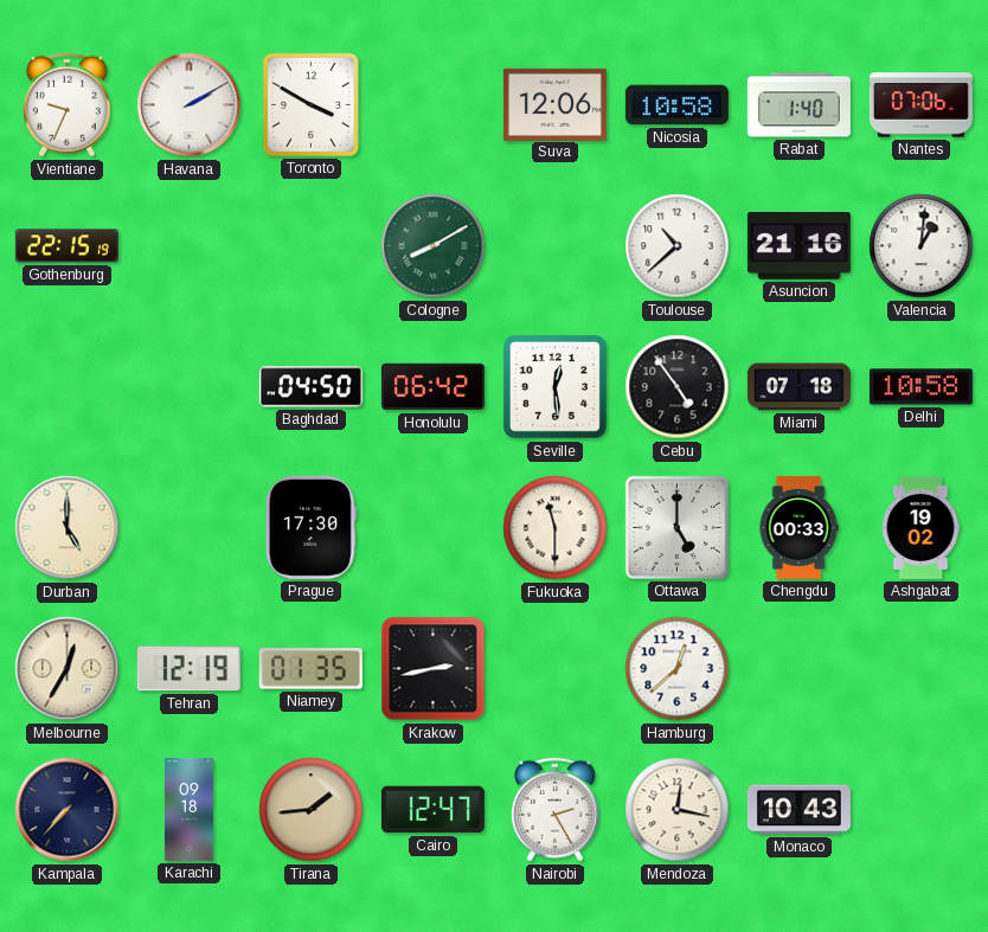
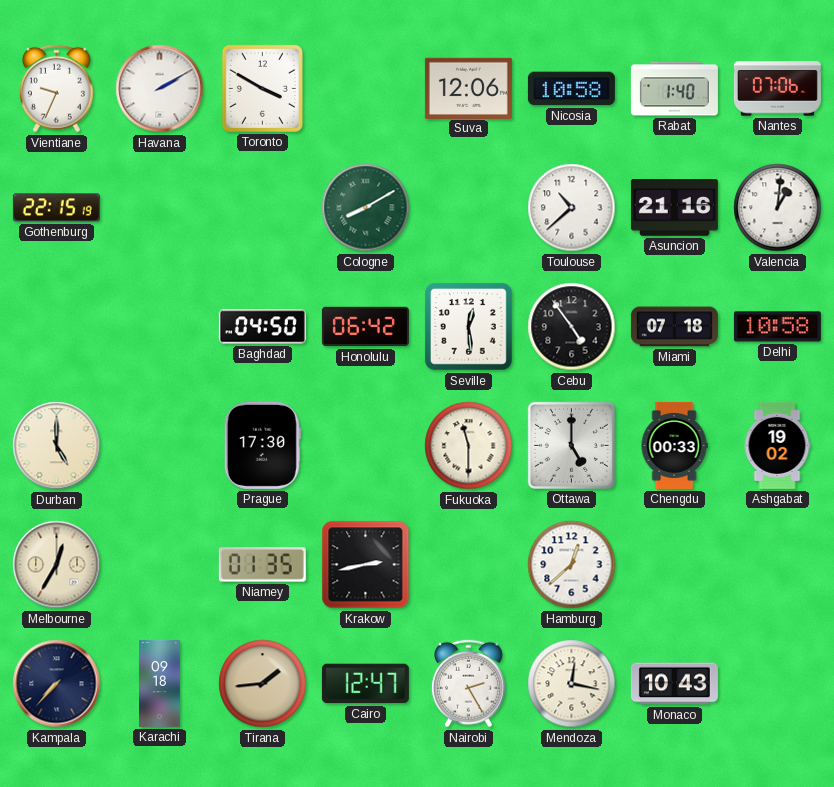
Tehran: 12:19 -> none (188, 669)
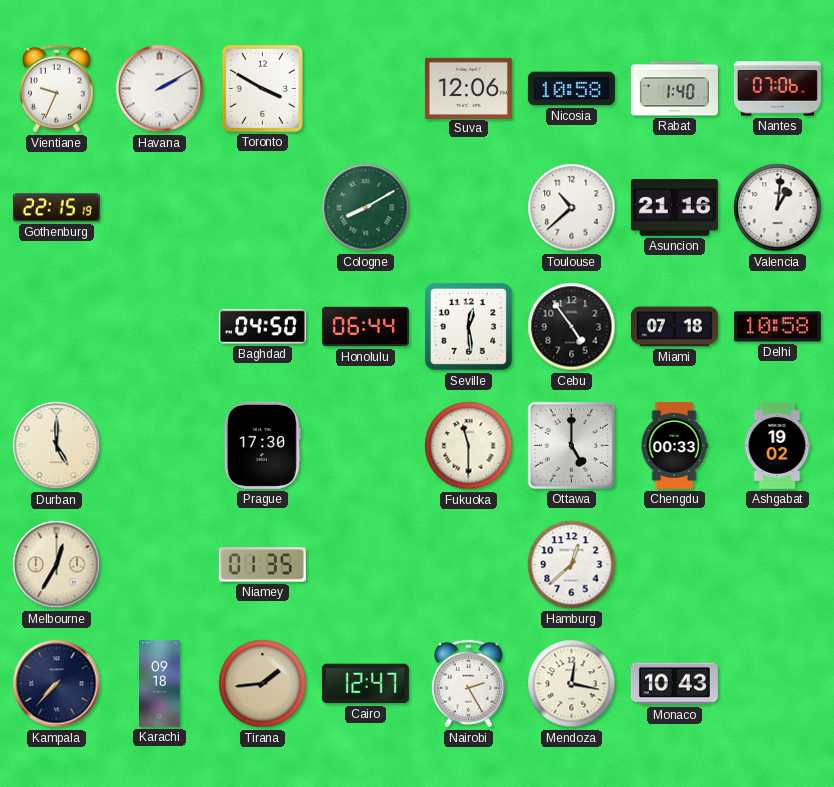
Honolulu: 06:42 -> 06:44 (365, 327)
Krakow: 2:43 -> none (366, 565)
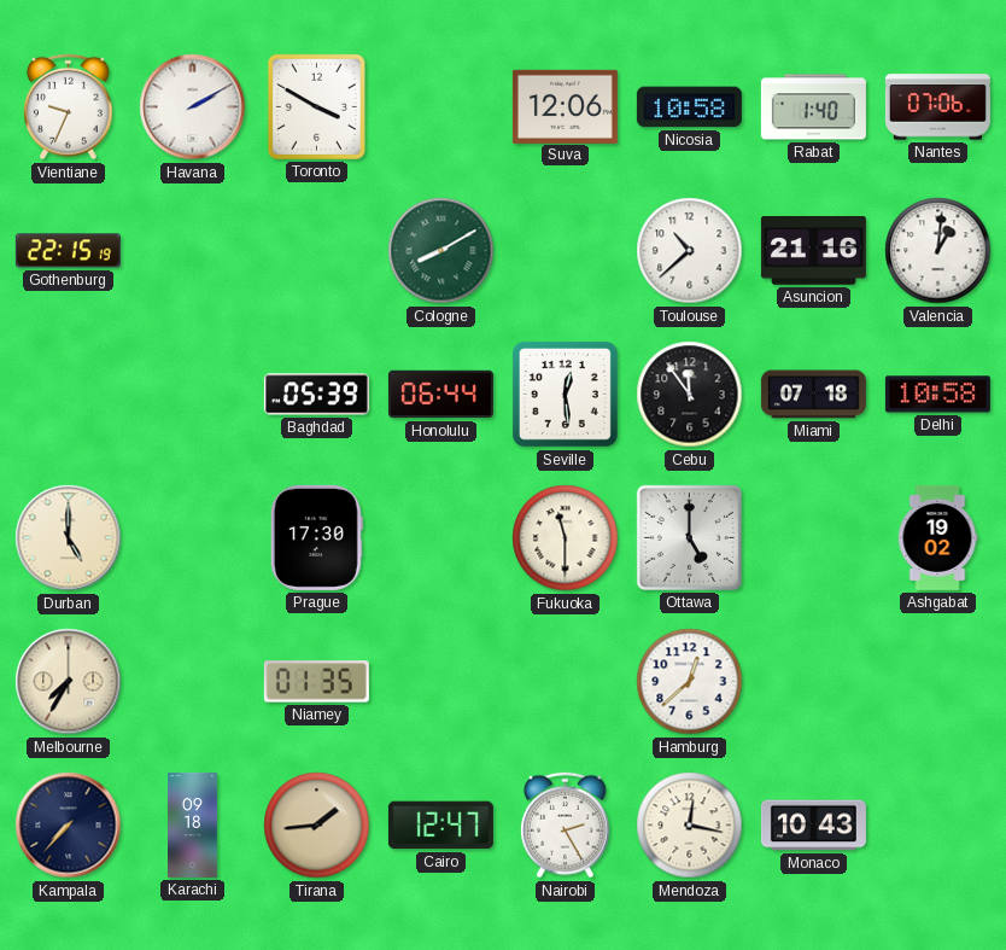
Baghdad: 04:50 -> 05:39 (316, 395)
Cebu: 4:54 -> 11:54 (690, 395)
Chengdu: 00:33 -> none (674, 445)
Melbourne: 12:35 -> 7:35 (69, 682)
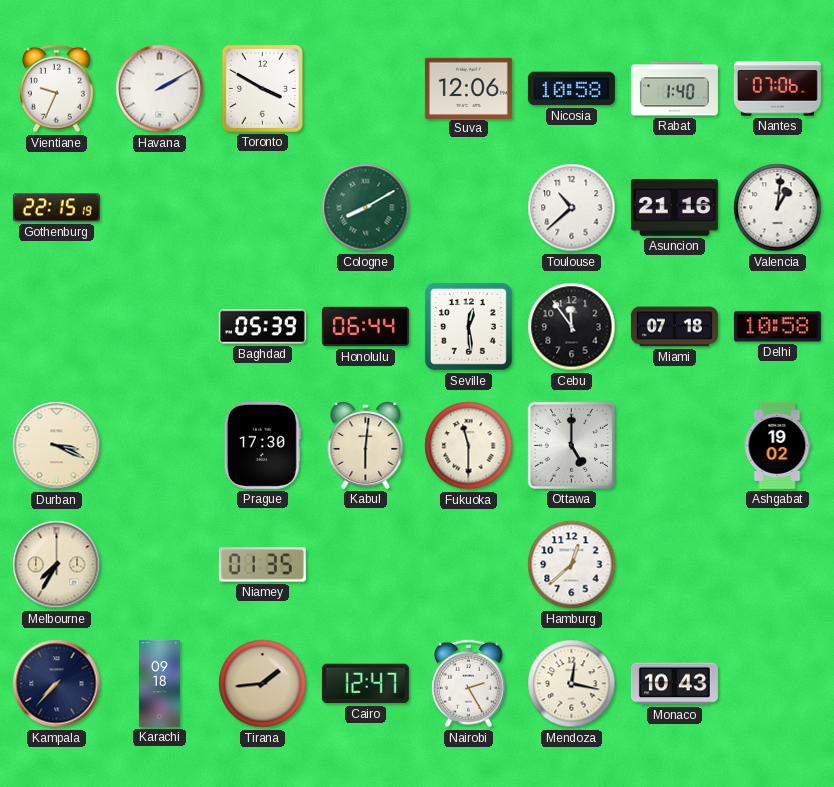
Durban: 5:00 -> 3:19 (57, 446)
Kabul: none -> 6:01 (366, 445)
